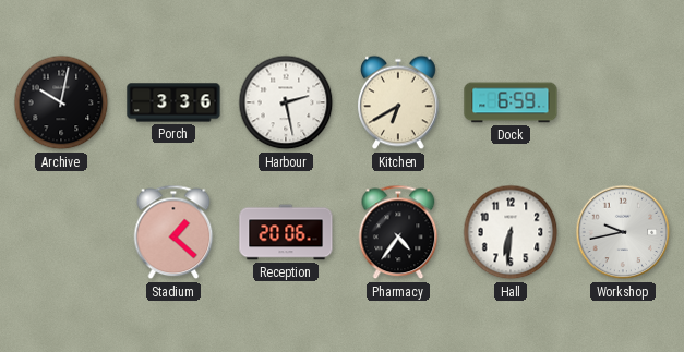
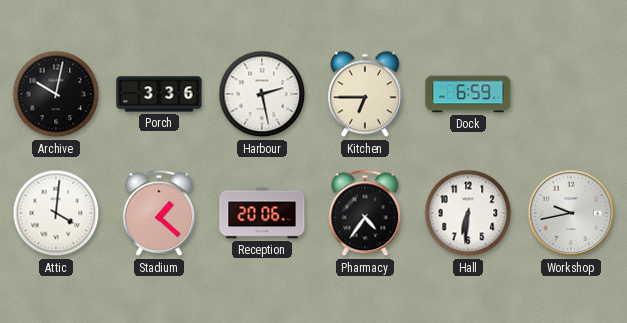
Kitchen: 6:40 -> 6:45 (365, 94)
Attic: none -> 4:01 (56, 213)
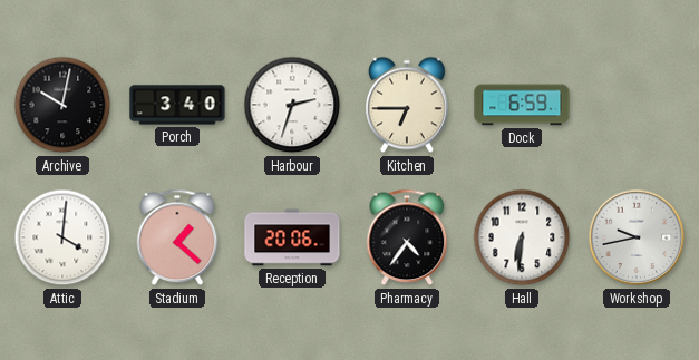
Porch: 3:36 -> 3:40 (177, 105)
Harbour: 2:28 -> 2:33 (292, 105)
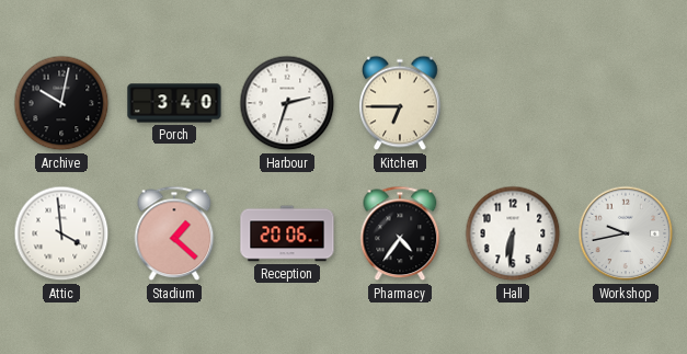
Dock: 6:59 -> none (522, 105)
Attic: 4:01 -> 3:59 (61, 233)
